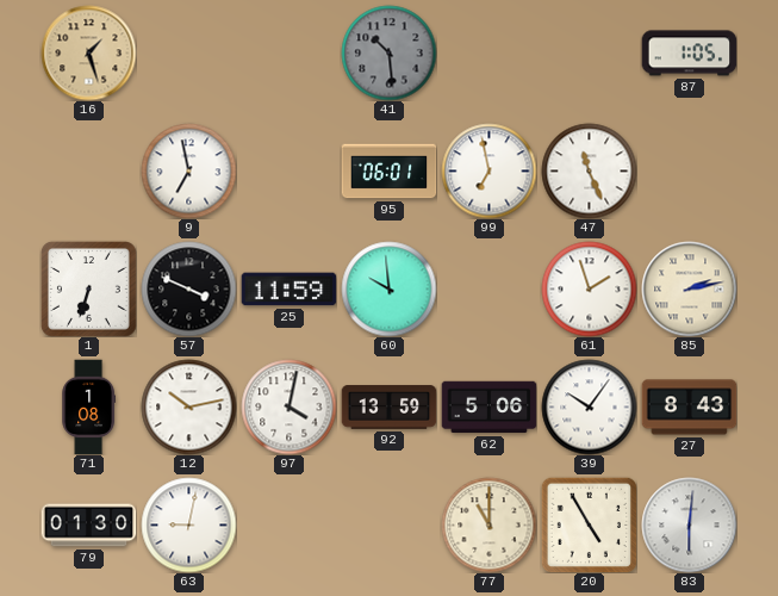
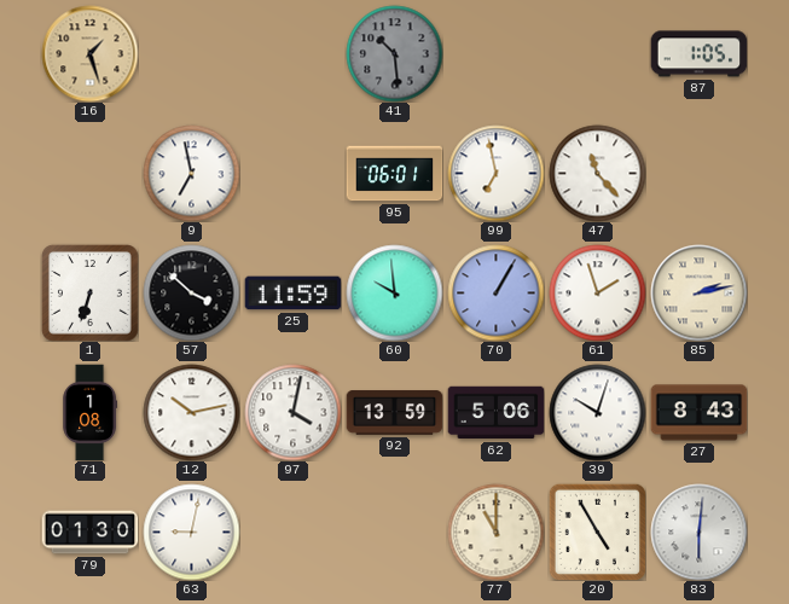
47: 11:26 -> 11:23 (597, 173)
57: 3:49 -> 3:52 (191, 292)
70: none -> 1:05 (495, 292)
39: 10:06 -> 10:03 (597, 412)
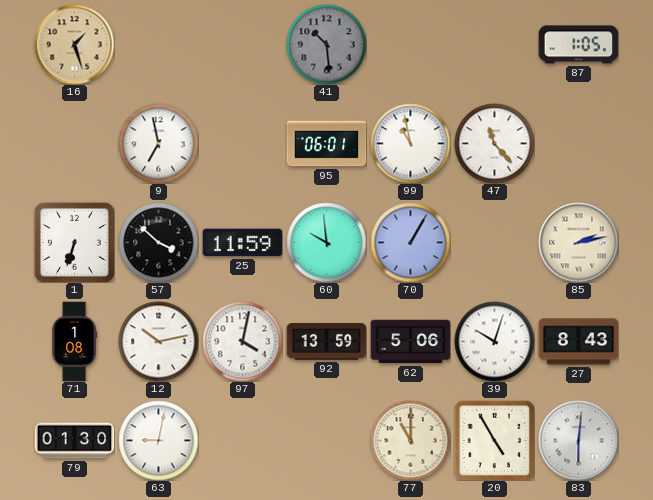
99: 6:58 -> 10:58 (410, 143)
61: 1:57 -> none (597, 292)
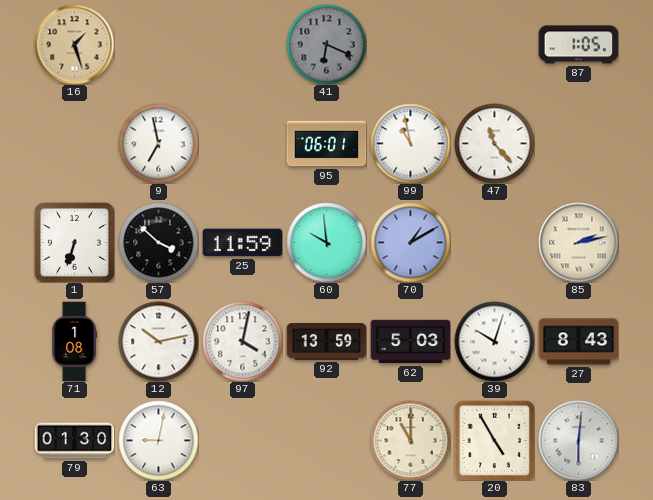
41: 10:29 -> 6:19 (326, 44)
70: 1:05 -> 1:10 (410, 242)
62: 5:06 -> 5:03 (410, 342)
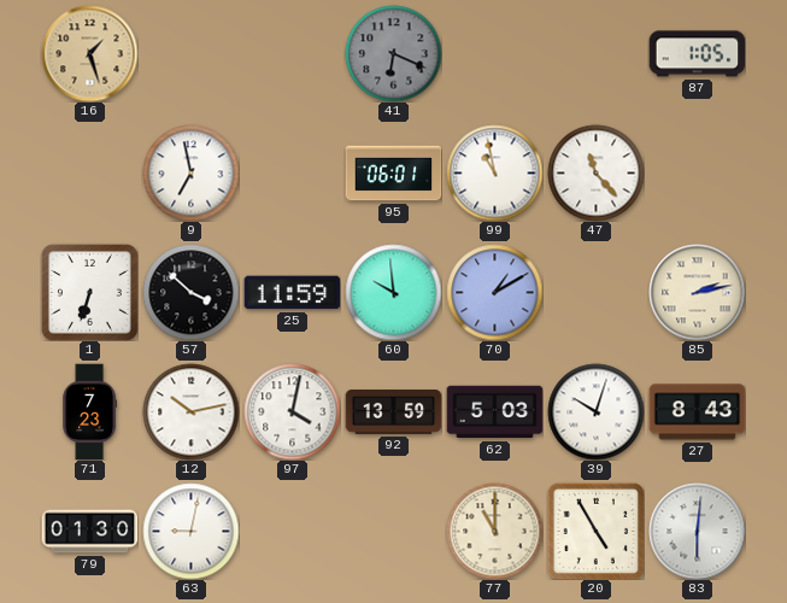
71: 1:08 -> 7:23 (89, 411)
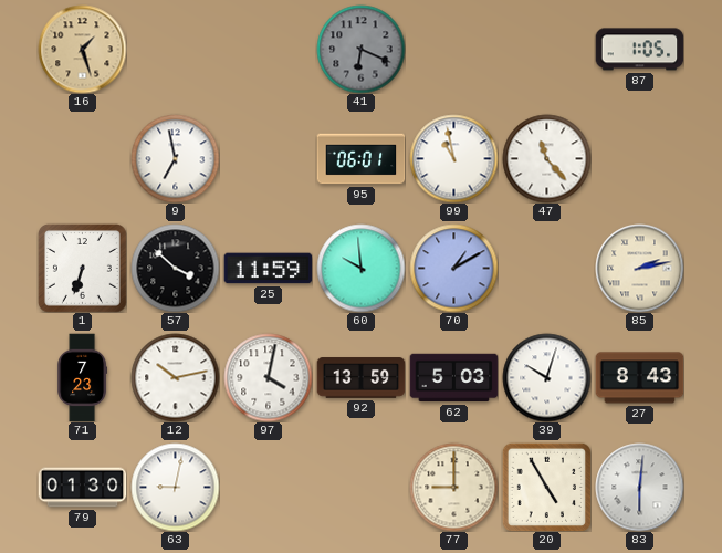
77: 11:00 -> 9:00 (453, 487)
